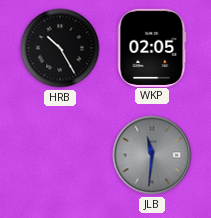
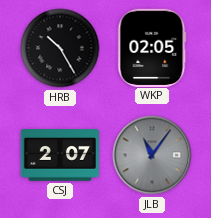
CSJ: none -> 2:07 (59, 155)
JLB: 11:31 -> 11:06 (152, 155)
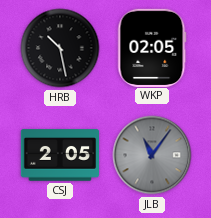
HRB: 10:25 -> 10:28 (60, 48)
CSJ: 2:07 -> 2:05 (59, 155)
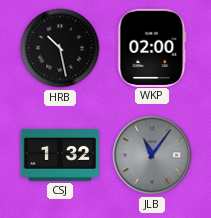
WKP: 02:05 -> 02:00 (152, 47)
CSJ: 2:05 -> 1:32 (59, 155)
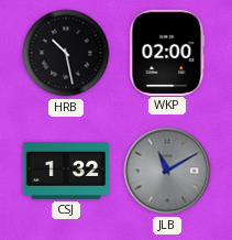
JLB: 11:06 -> 11:10 (167, 171)
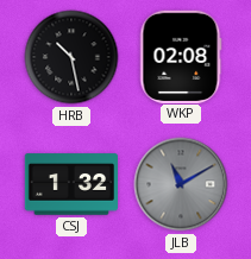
WKP: 02:00 -> 02:08 (181, 56)
